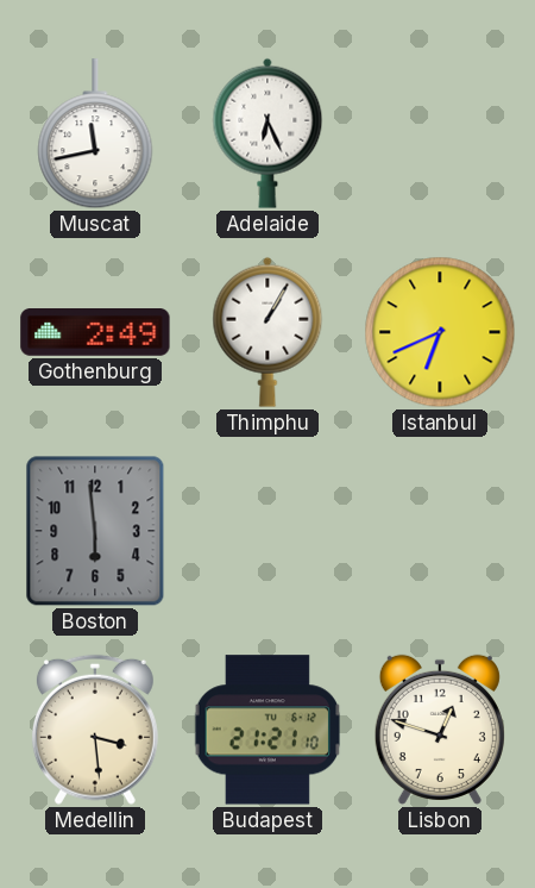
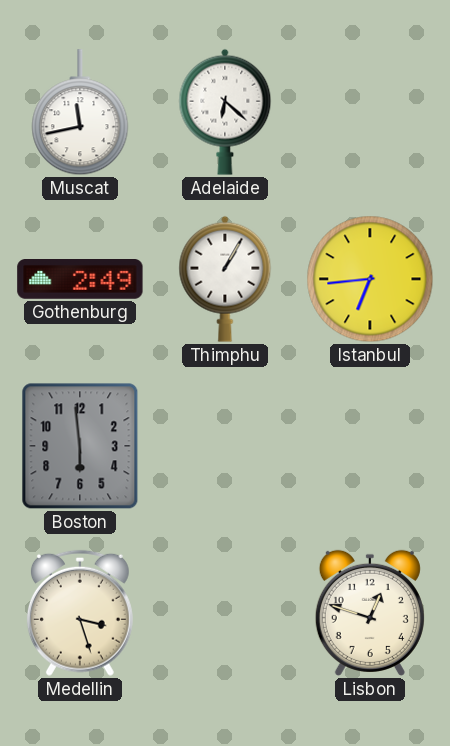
Adelaide: 6:26 -> 6:22 (225, 112)
Istanbul: 6:41 -> 6:44 (370, 279)
Medellin: 3:29 -> 3:27 (80, 613)
Budapest: 21:21 -> none (266, 730)
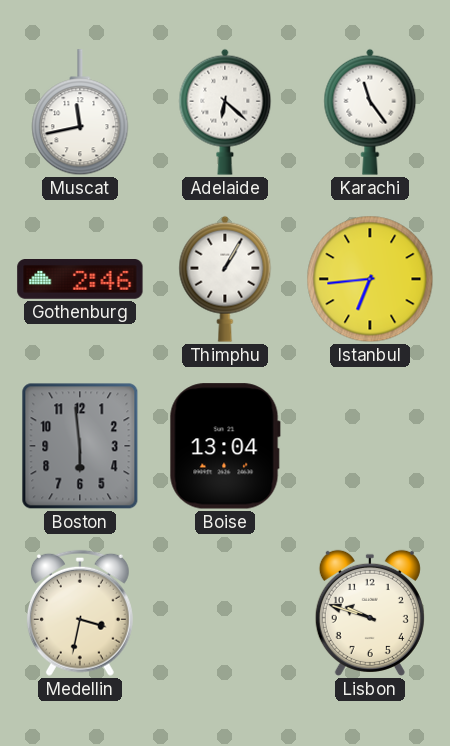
Karachi: none -> 11:24 (370, 112)
Gothenburg: 2:49 -> 2:46 (80, 280)
Boise: none -> 13:04 (225, 446)
Medellin: 3:27 -> 3:32 (80, 613)
Lisbon: 12:48 -> 9:48 (370, 613)
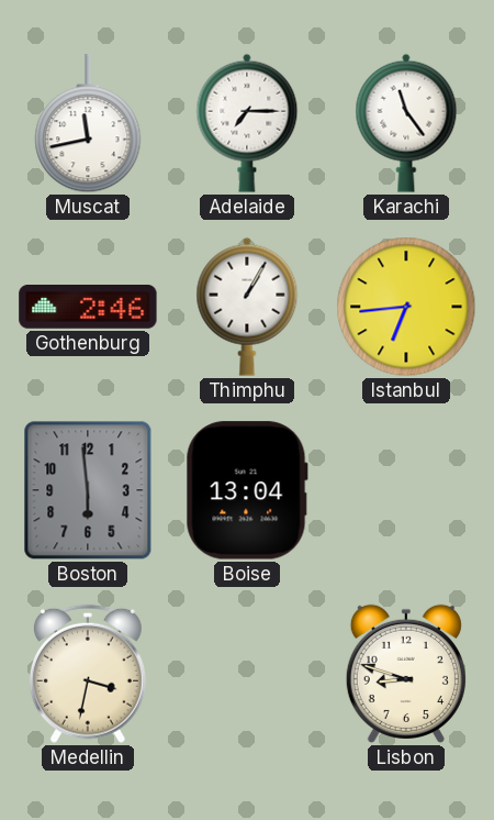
Adelaide: 6:22 -> 7:15 (247, 123)
Lisbon: 9:48 -> 8:48 (406, 674)
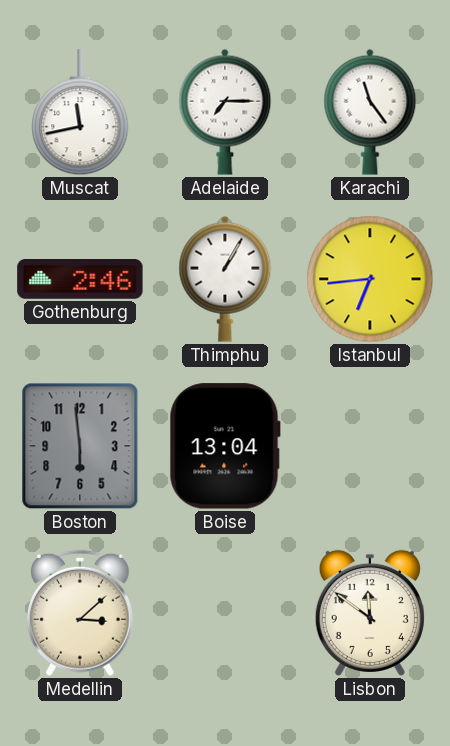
Medellin: 3:32 -> 3:08 (80, 613)
Lisbon: 8:48 -> 11:51 (370, 613)
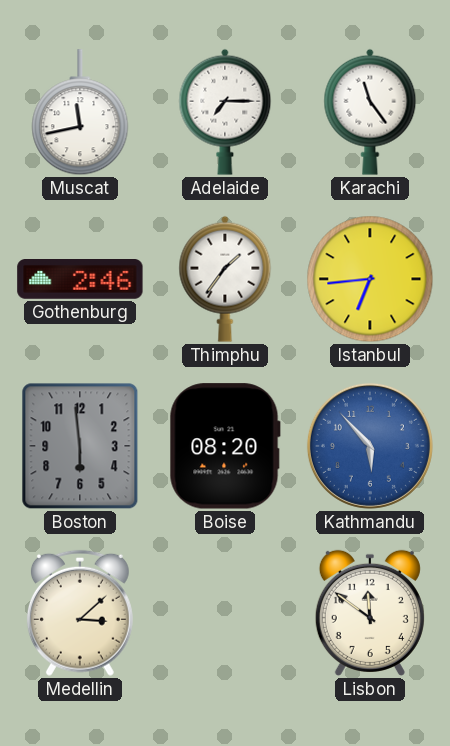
Thimphu: 1:05 -> 1:36 (225, 279)
Boise: 13:04 -> 08:20 (225, 446)
Kathmandu: none -> 5:53 (370, 446)
